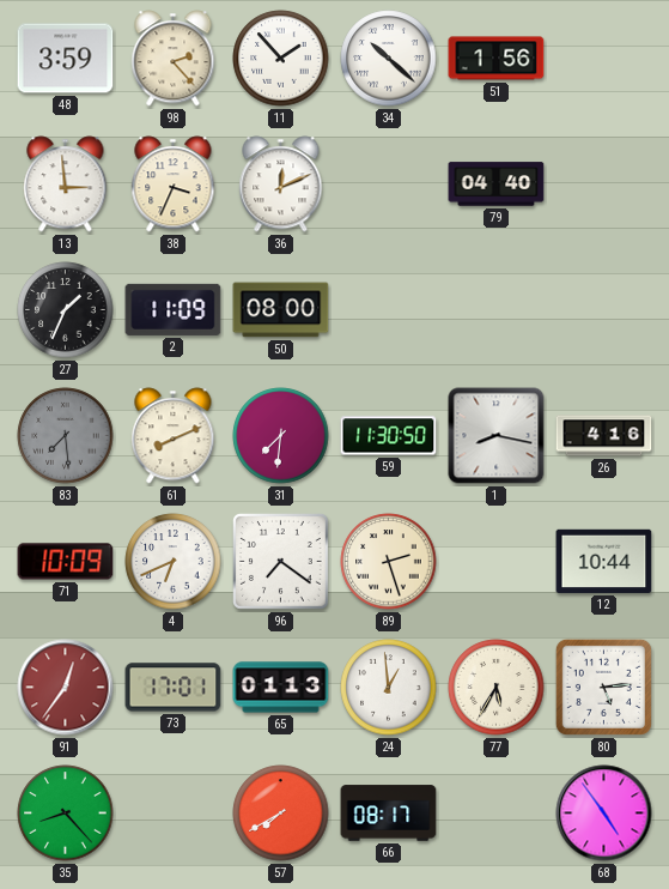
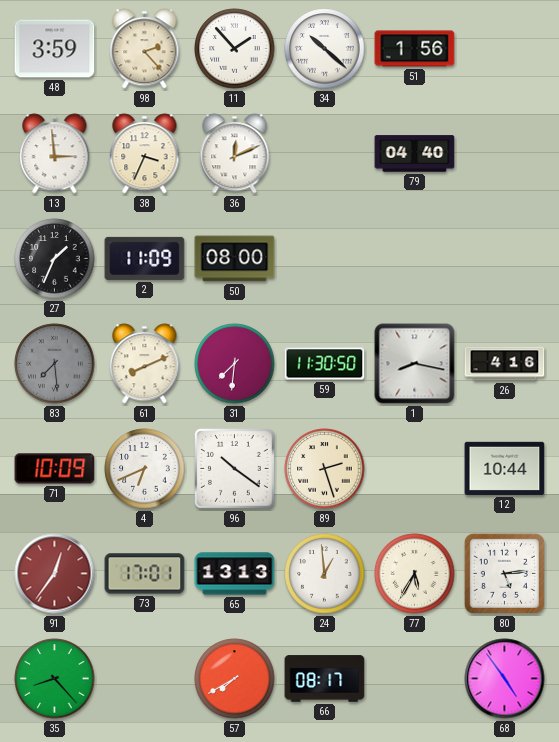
96: 7:21 -> 10:21 (235, 469)
65: 01:13 -> 13:13 (235, 574)
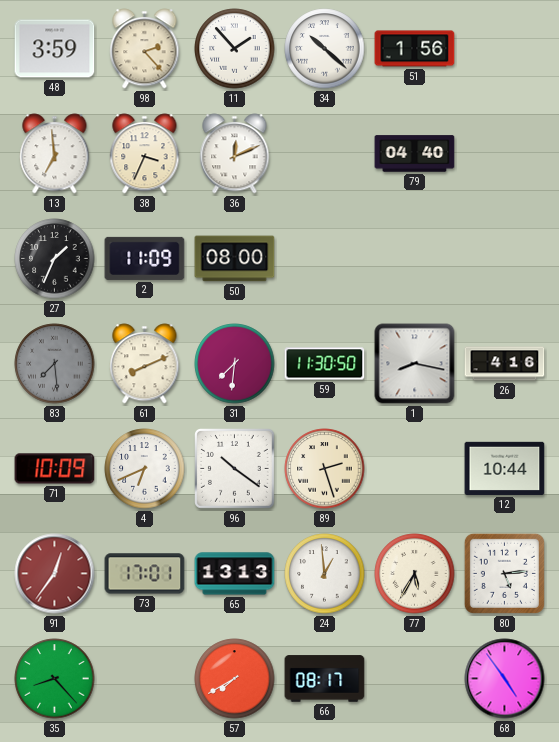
13: 2:59 -> 6:59 (55, 154)
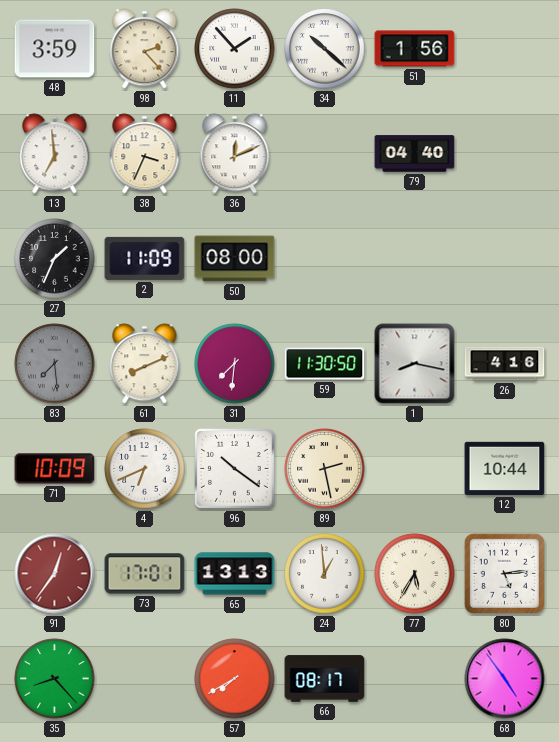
89: 2:27 -> 2:28 (325, 469)
